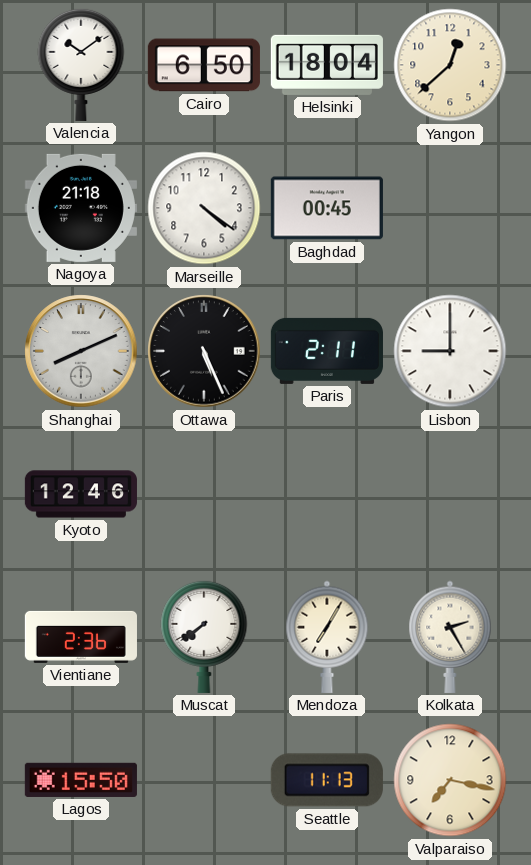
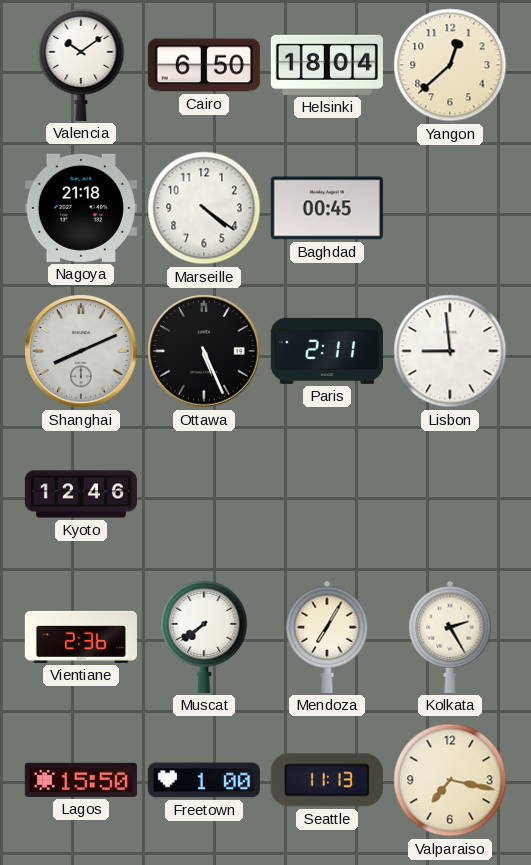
Lisbon: 9:00 -> 8:59 (450, 351)
Freetown: none -> 1:00 (204, 780)
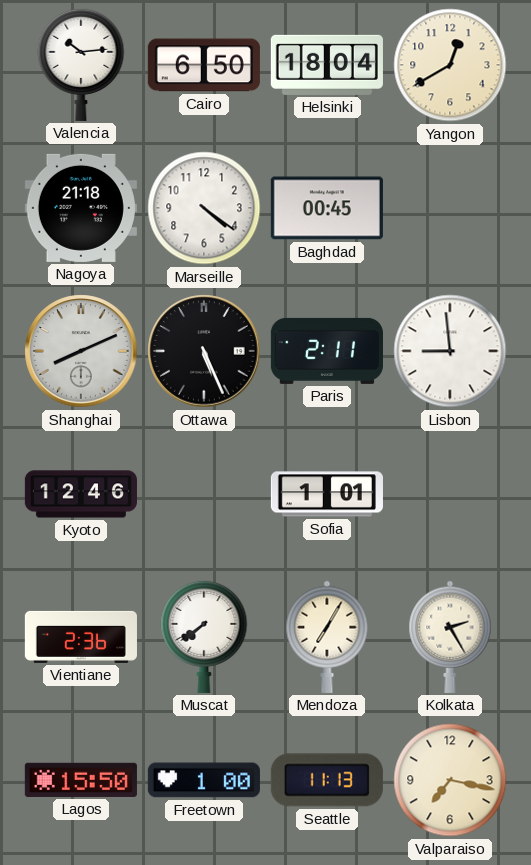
Valencia: 10:09 -> 10:14 (81, 64)
Yangon: 12:38 -> 12:40 (450, 65)
Sofia: none -> 1:01 (327, 494)
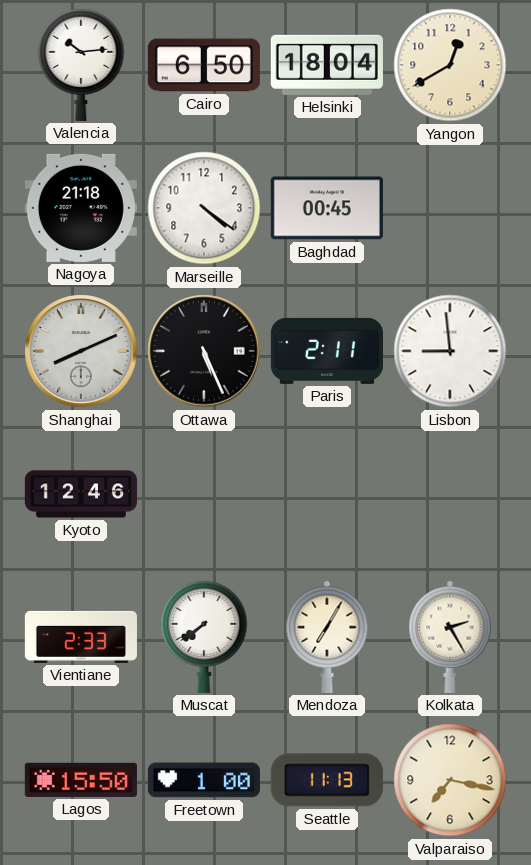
Sofia: 1:01 -> none (327, 494)
Vientiane: 2:36 -> 2:33 (81, 637)
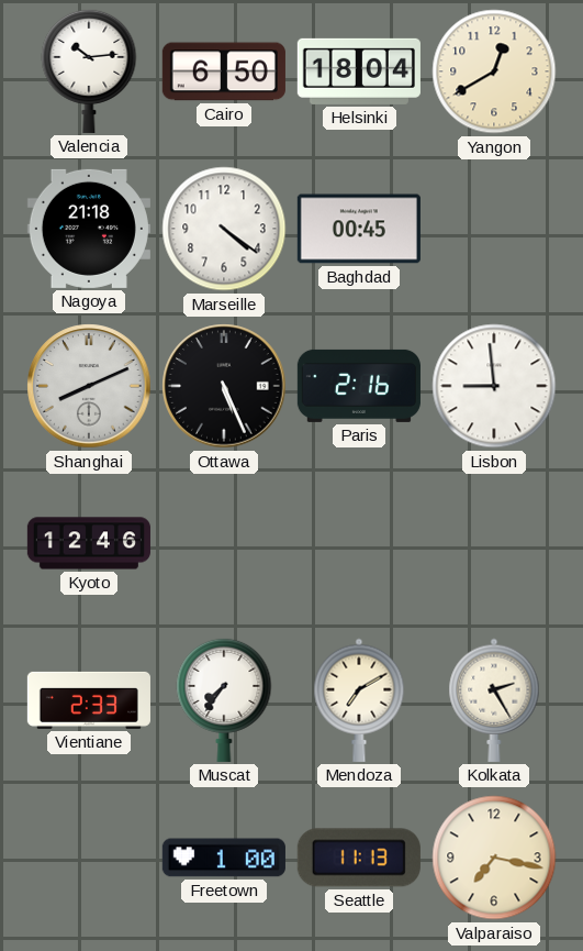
Paris: 2:11 -> 2:16 (359, 386)
Muscat: 7:39 -> 7:36 (224, 699)
Mendoza: 7:05 -> 7:10 (359, 700)
Lagos: 15:50 -> none (81, 780)
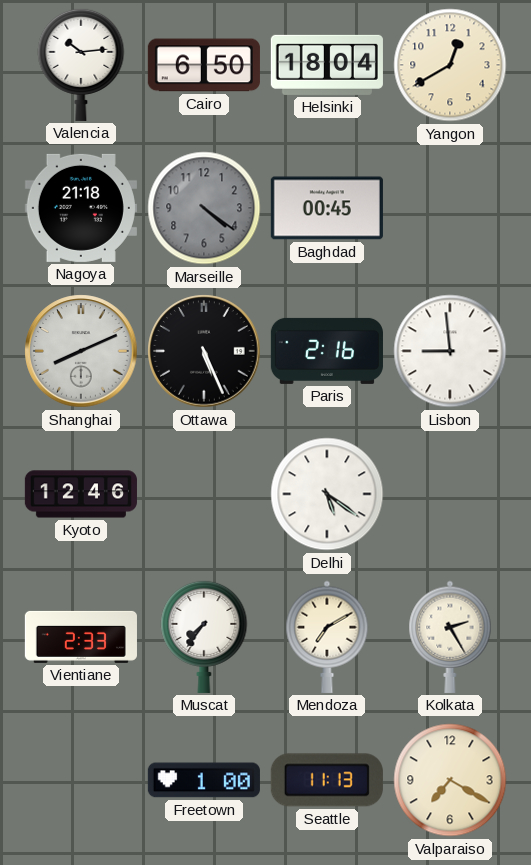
Marseille dial: white -> grey (204, 208)
Delhi: none -> 5:21 (327, 494)
Valparaiso: 7:17 -> 7:20 (450, 780)
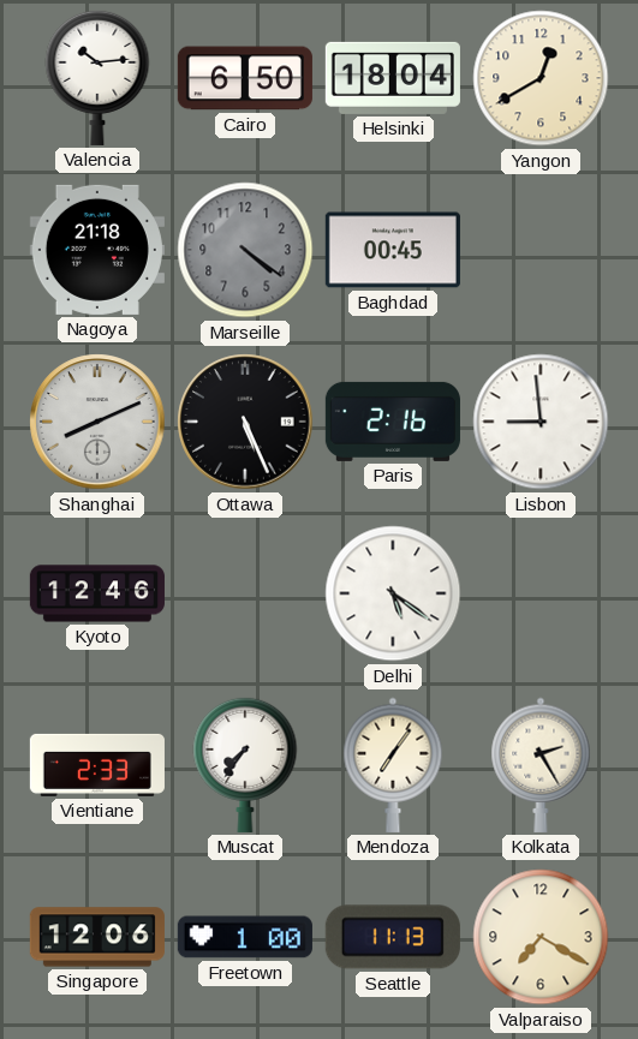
Mendoza: 7:10 -> 7:06 (393, 765)
Singapore: none -> 12:06 (97, 937)
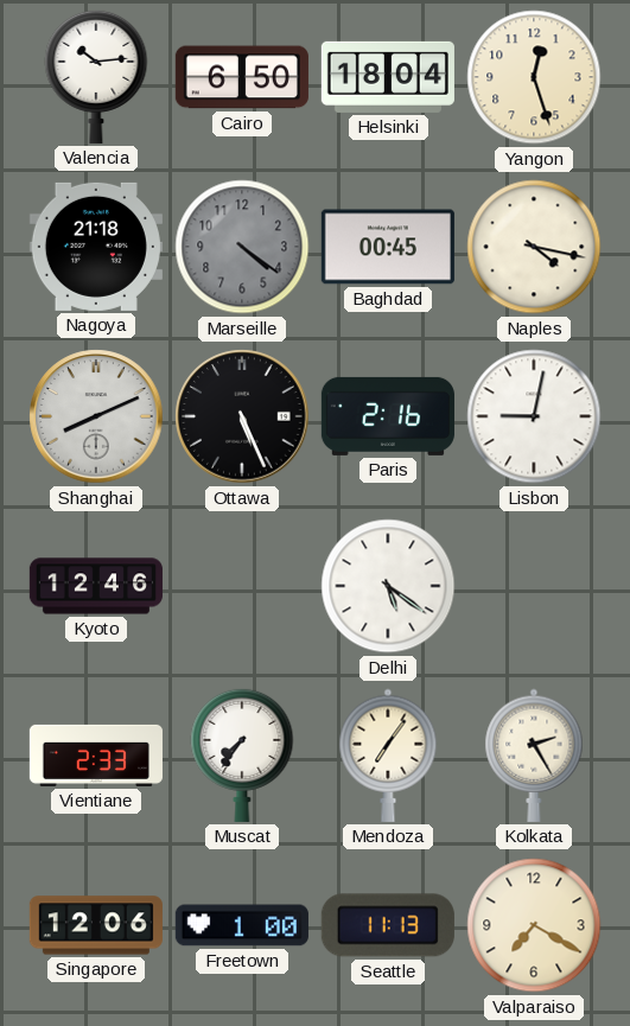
Yangon: 12:40 -> 12:27 (534, 77)
Naples: none -> 4:17 (534, 247)
Lisbon: 8:59 -> 9:02 (534, 416)
